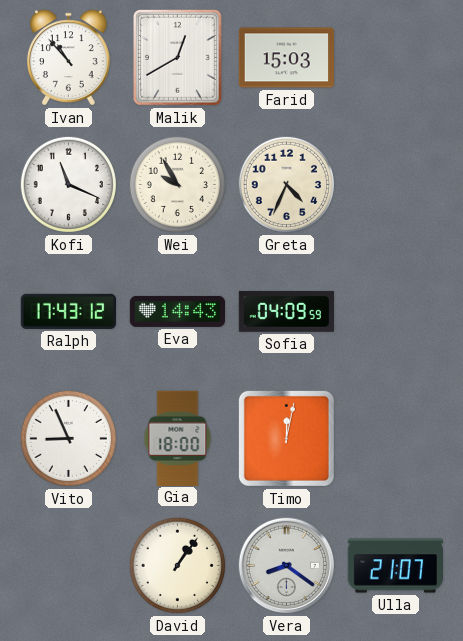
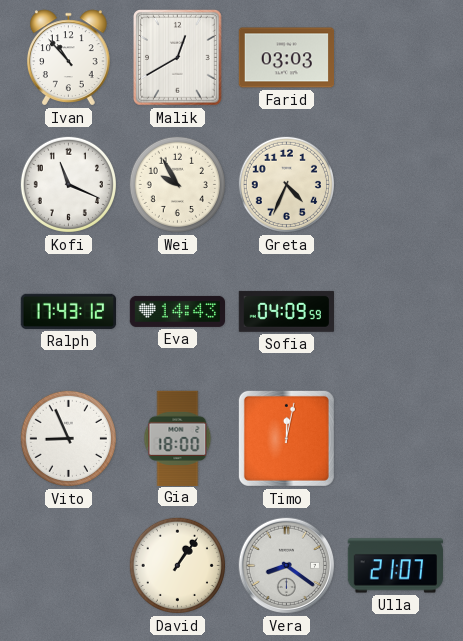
Farid: 15:03 -> 03:03 (286, 58)
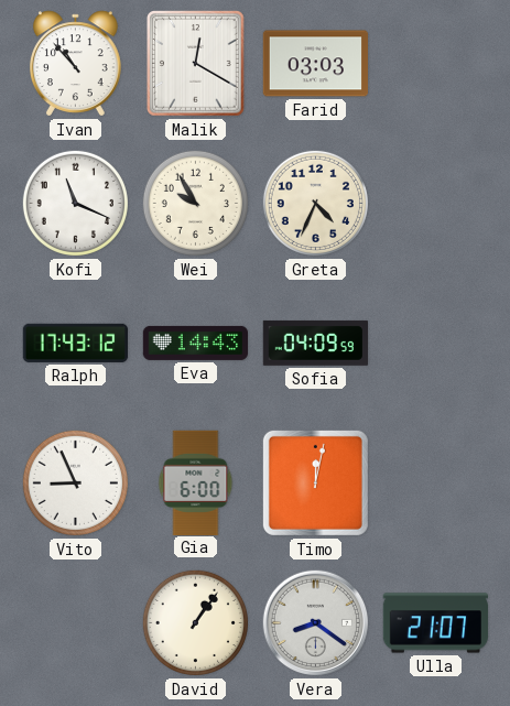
Malik: 12:40 -> 12:20 (196, 64)
Gia: 18:00 -> 6:00 (196, 482)
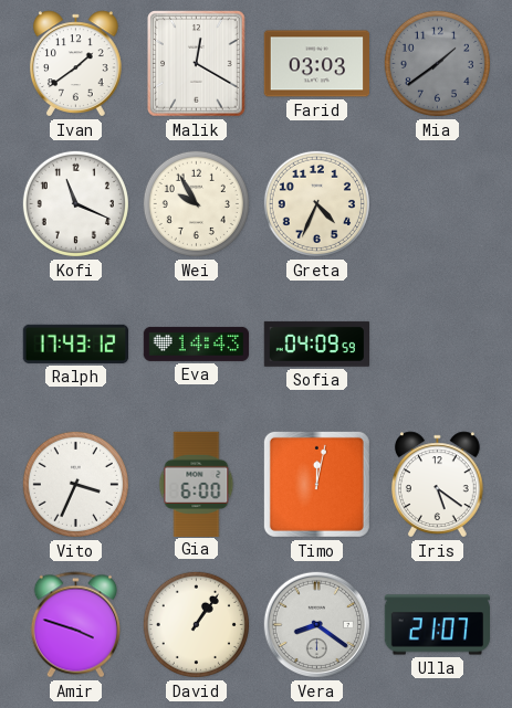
Ivan: 10:53 -> 1:39 (76, 64)
Mia: none -> 1:39 (437, 63)
Vito: 8:56 -> 3:34 (75, 484)
Iris: none -> 5:21 (438, 485)
Amir: none -> 3:48 (75, 625)
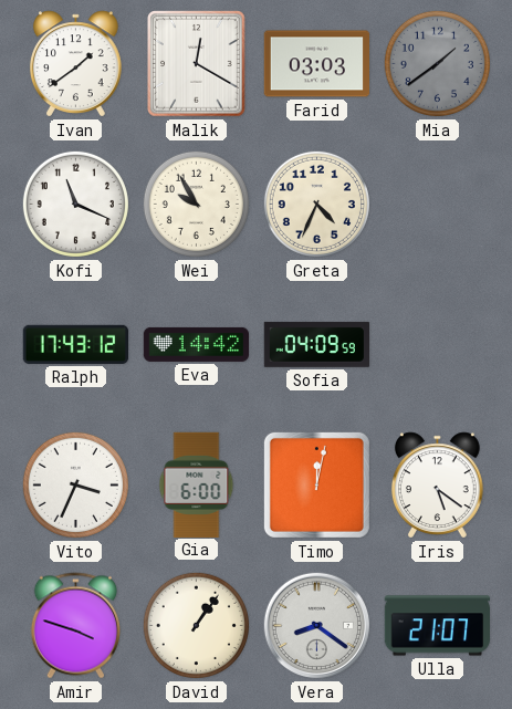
Eva: 14:43 -> 14:42 (197, 344)
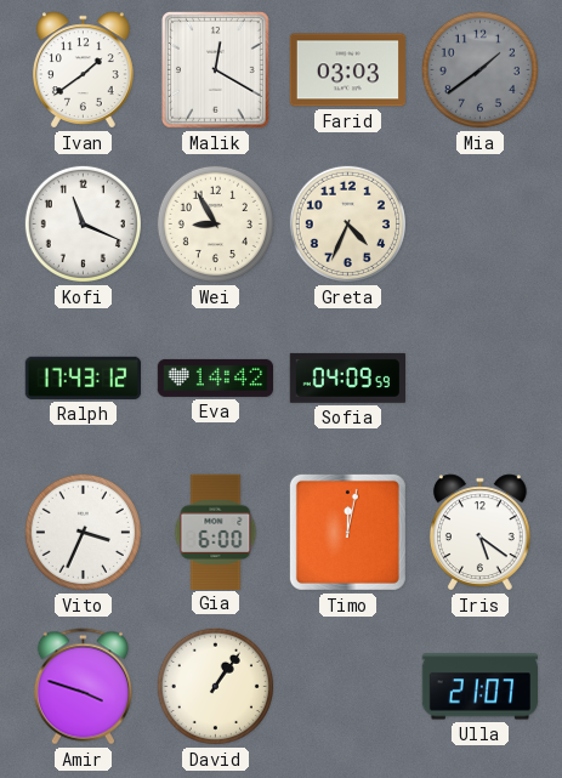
Wei: 9:55 -> 8:55 (215, 223)
Vera: 8:21 -> none (317, 626)
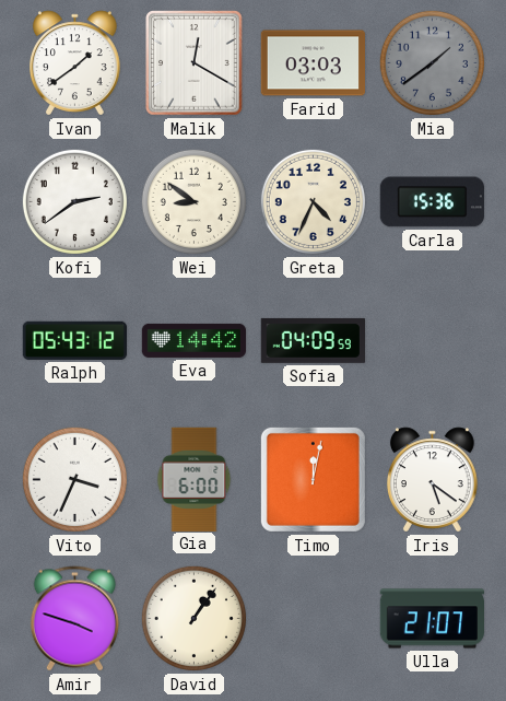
Kofi: 11:19 -> 2:39 (74, 201)
Wei: 8:55 -> 8:51 (193, 201)
Carla: none -> 15:36 (432, 202)
Ralph: 17:43 -> 05:43 (74, 340)
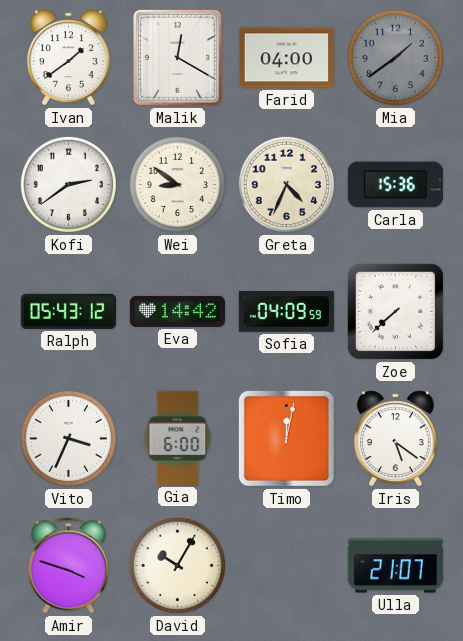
Farid: 03:03 -> 04:00 (286, 58)
Zoe: none -> 7:38 (395, 311)
David: 1:06 -> 10:05 (177, 565)
